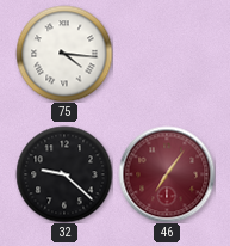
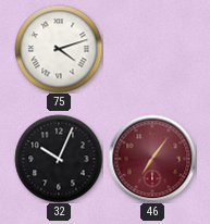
75: 4:16 -> 4:12 (59, 49)
32: 9:22 -> 10:04 (59, 159)
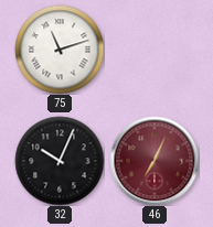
75: 4:12 -> 11:12 (60, 50)
46: 7:06 -> 7:04 (155, 161)
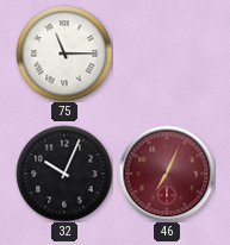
75: 11:12 -> 11:15 (64, 54)
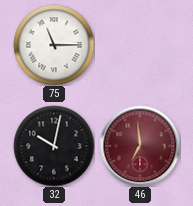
32: 10:04 -> 10:02 (54, 146)
46: 7:04 -> 6:59 (140, 146)
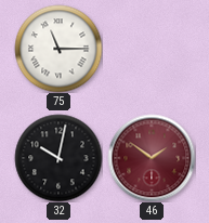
46: 6:59 -> 1:51 (152, 158)
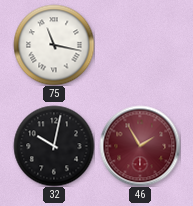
75: 11:15 -> 11:17 (54, 45)
46: 1:51 -> 1:55 (140, 146)
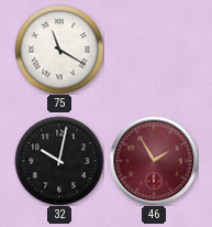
75: 11:17 -> 11:20 (59, 50)
